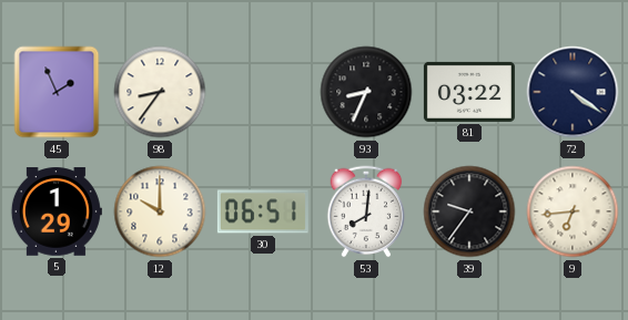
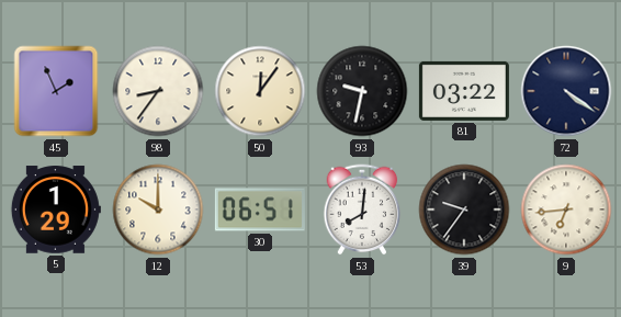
50: none -> 12:06 (260, 91)
93: 8:34 -> 9:32 (362, 91)
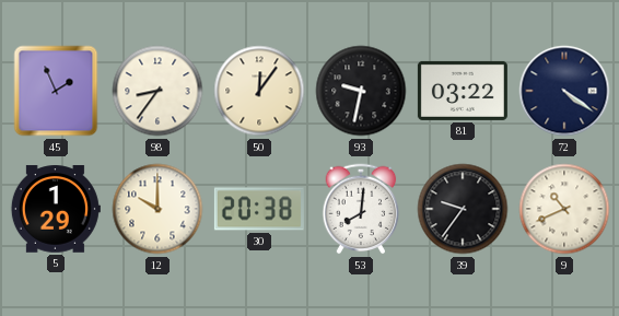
30: 06:51 -> 20:38 (259, 209)
9: 6:44 -> 10:41 (564, 209)
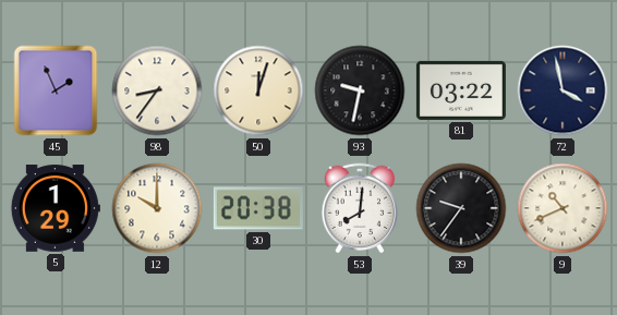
50: 12:06 -> 12:03 (258, 90)
72: 4:21 -> 3:58 (562, 90)
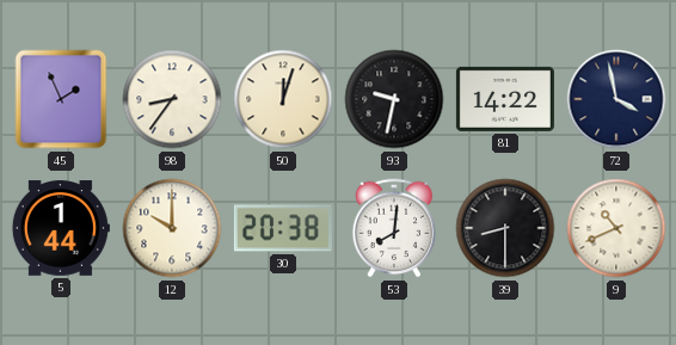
81: 03:22 -> 14:22 (505, 99)
5: 1:29 -> 1:44 (61, 228)
39: 9:36 -> 8:30 (505, 228)
